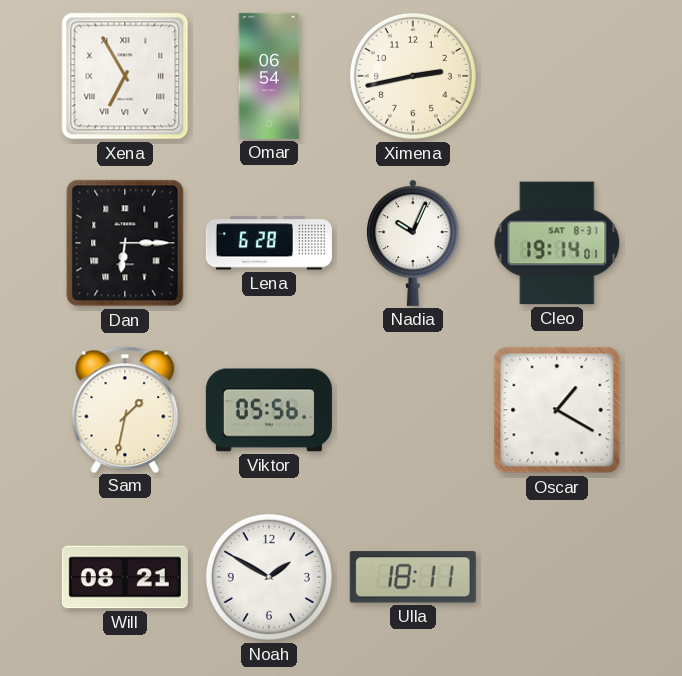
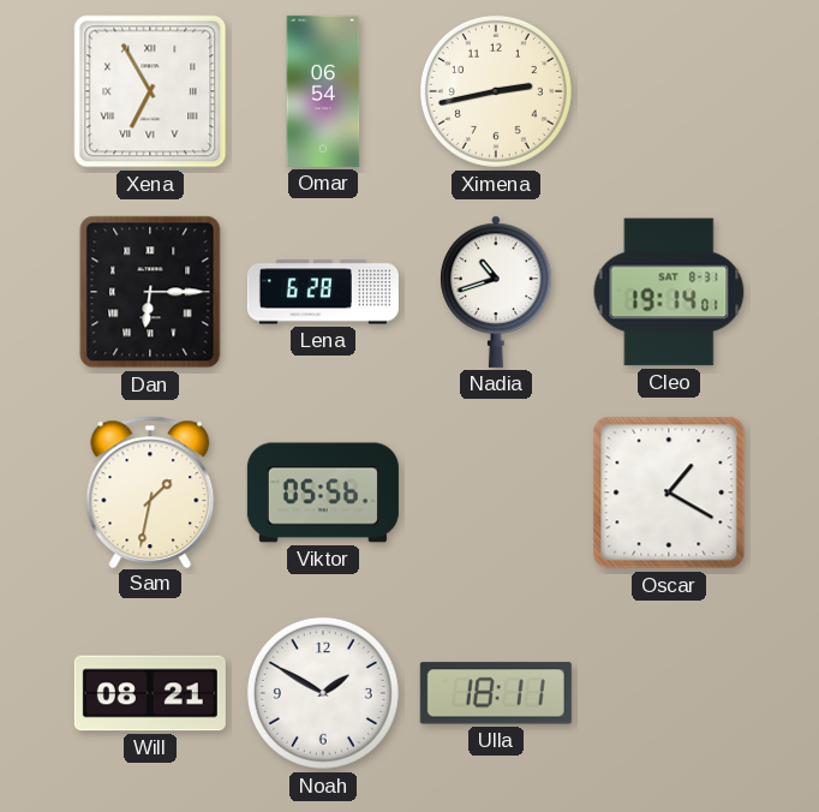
Nadia: 10:04 -> 10:42 (496, 292)
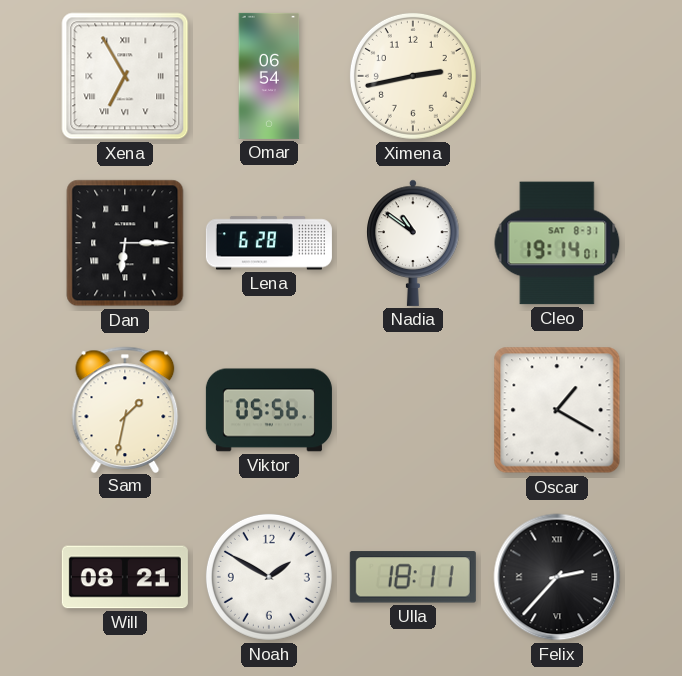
Nadia: 10:42 -> 10:51 (413, 243)
Felix: none -> 2:37 (557, 577)
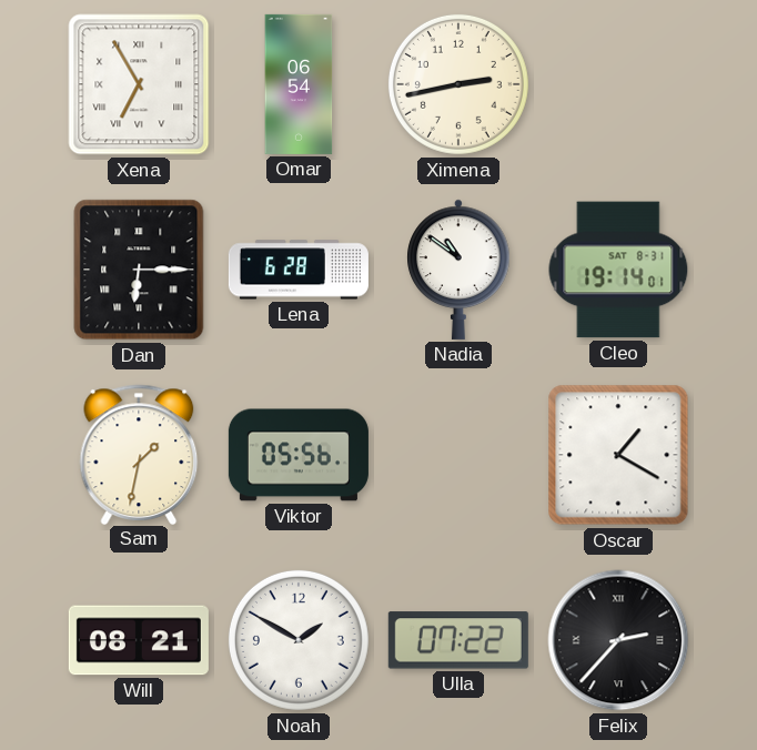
Ulla: 18:11 -> 07:22 (458, 640)
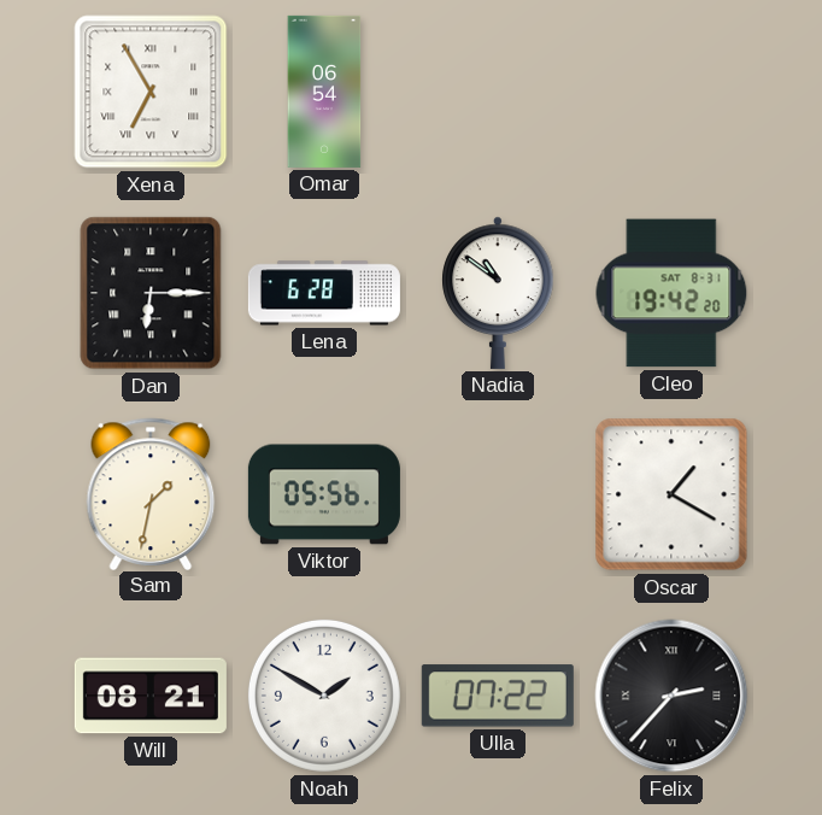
Ximena: 2:43 -> none (458, 84)
Cleo: 19:14 -> 19:42 (671, 293)
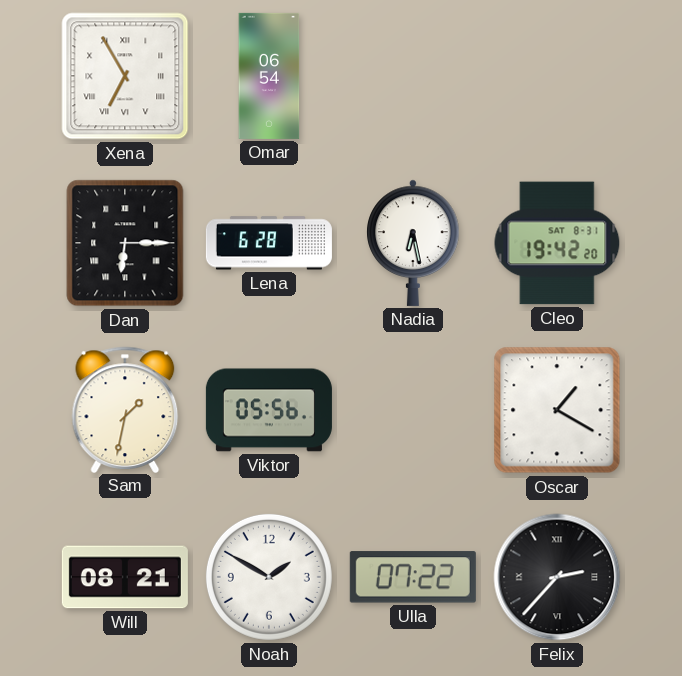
Nadia: 10:51 -> 6:28 (413, 243)
